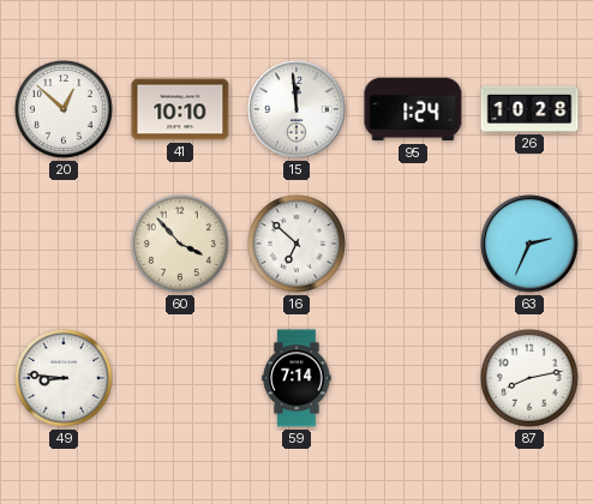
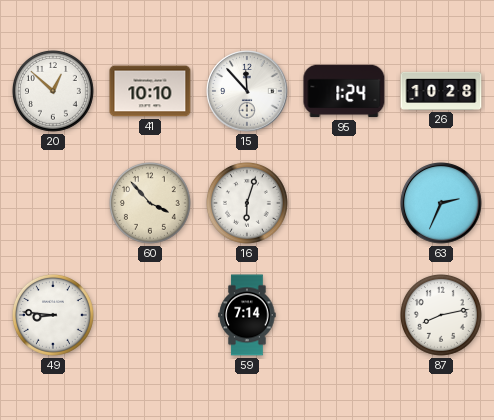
15: 11:59 -> 11:53 (247, 91)
16: 6:52 -> 6:03 (247, 203)
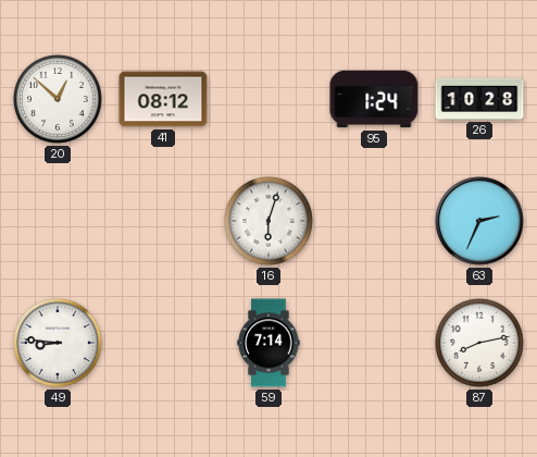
41: 10:10 -> 08:12 (163, 99)
15: 11:53 -> none (247, 91)
60: 3:53 -> none (150, 203)
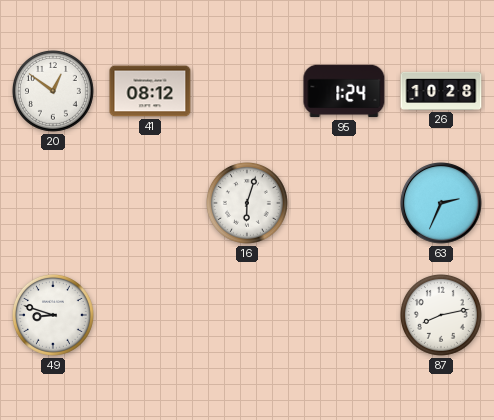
20: 12:52 -> 12:51 (53, 91)
49: 8:46 -> 8:48 (53, 315)
59: 7:14 -> none (268, 343)
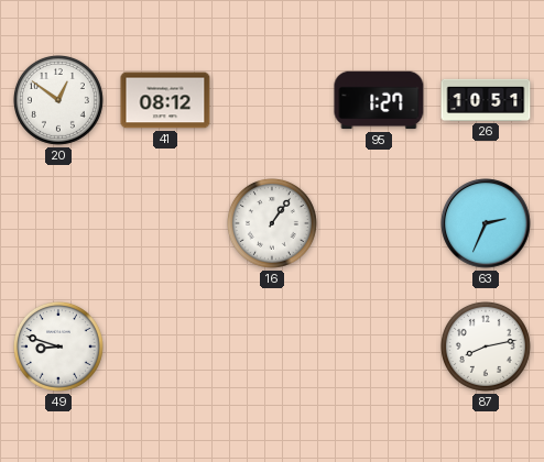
95: 1:24 -> 1:27 (379, 100)
26: 10:28 -> 10:51 (486, 100)
16: 6:03 -> 1:06 (272, 223)
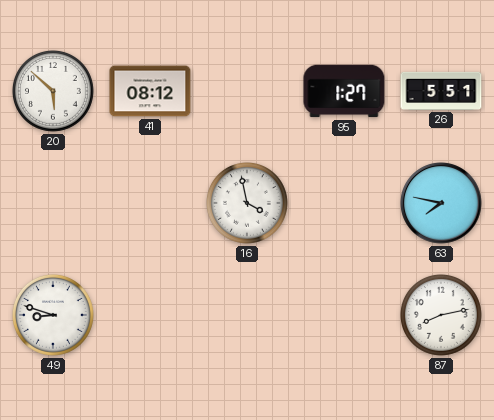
20: 12:51 -> 5:52 (53, 91)
26: 10:51 -> 5:51 (441, 91)
16: 1:06 -> 3:58 (247, 203)
63: 2:34 -> 7:47 (441, 203)
